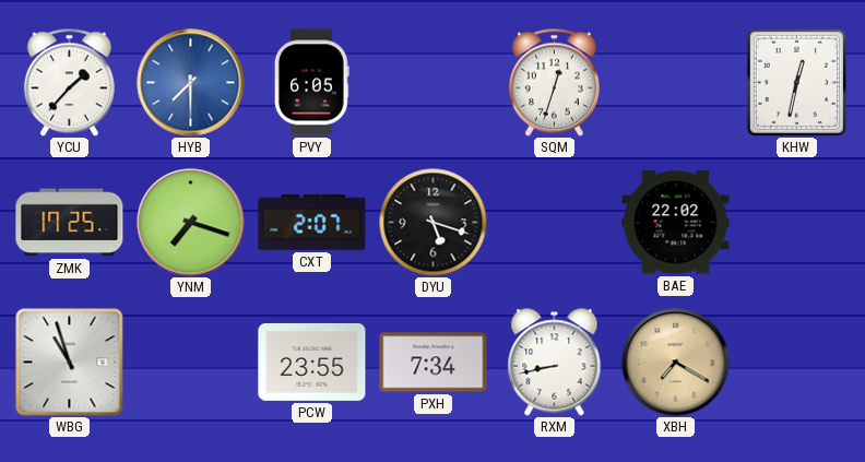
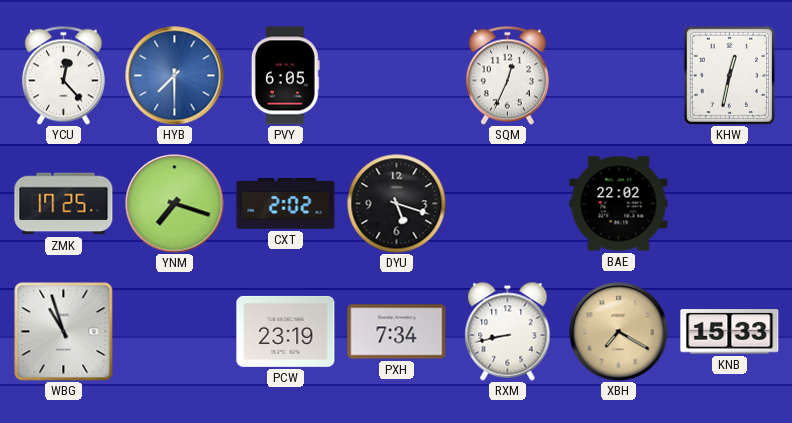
YCU: 1:37 -> 12:23 (63, 75)
SQM: 12:33 -> 12:34 (507, 75)
CXT: 2:07 -> 2:02 (286, 204)
PCW: 23:55 -> 23:19 (286, 331)
KNB: none -> 15:33 (730, 332)
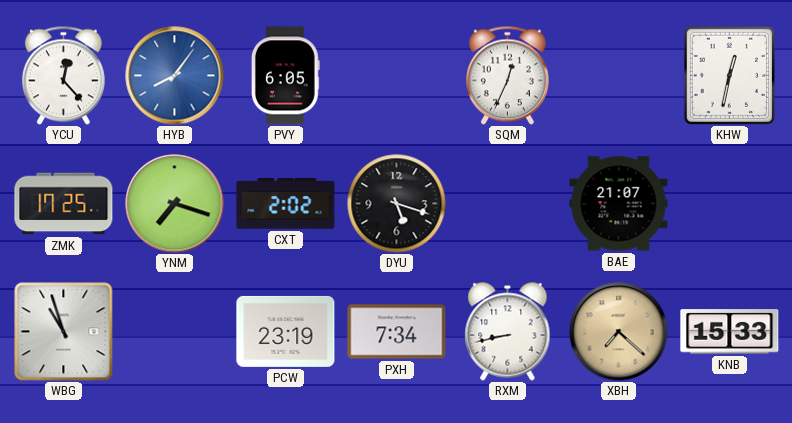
HYB: 7:30 -> 8:06 (175, 76)
BAE: 22:02 -> 21:07 (619, 204)
XBH: 7:20 -> 7:22 (619, 332)
